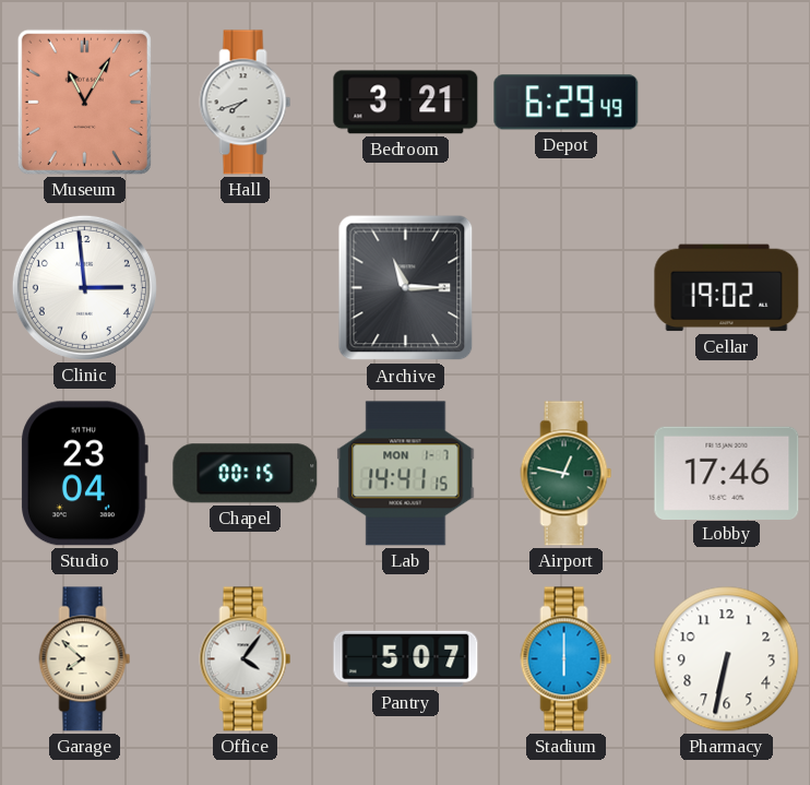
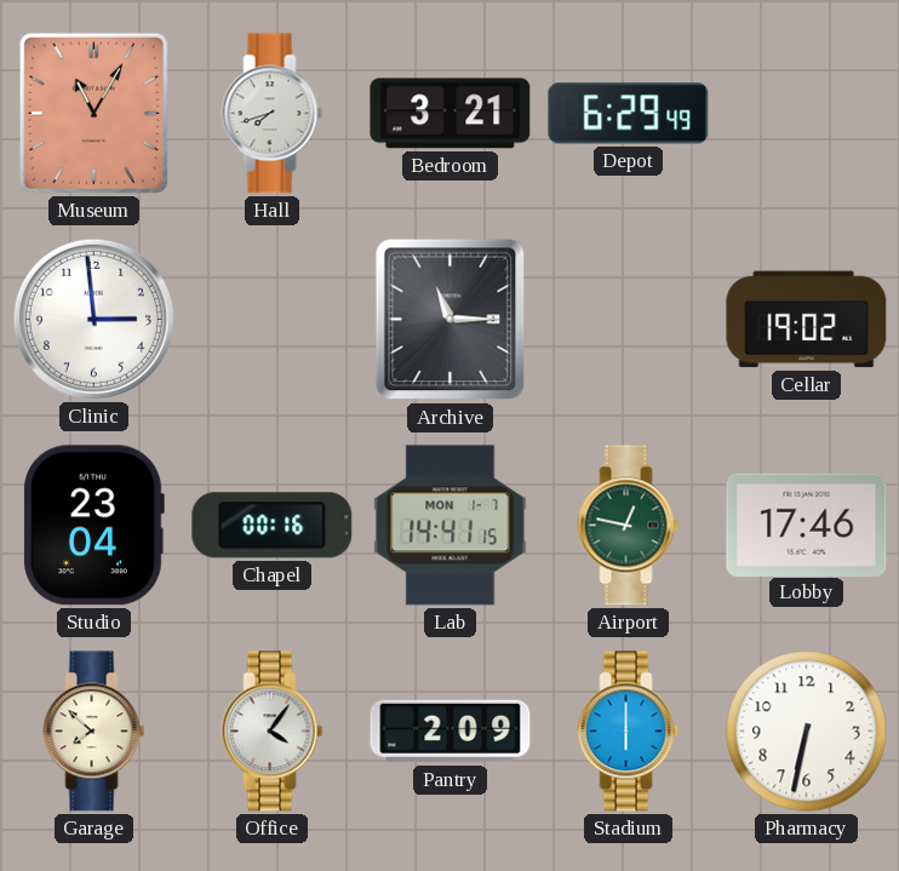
Chapel: 00:15 -> 00:16 (273, 526)
Pantry: 5:07 -> 2:09 (451, 732)
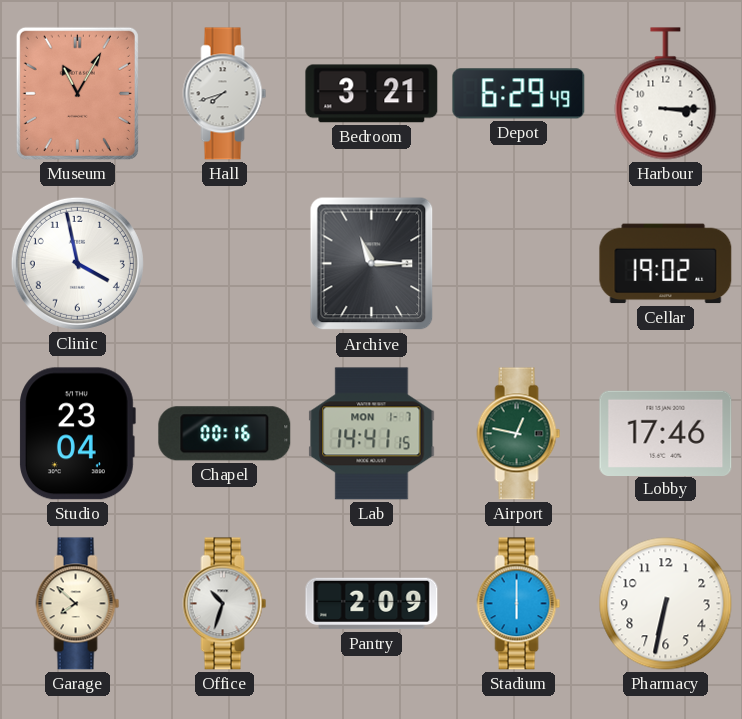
Harbour: none -> 3:15 (666, 94)
Clinic: 2:59 -> 3:58 (77, 263)
Office: 4:06 -> 10:33 (225, 604)
